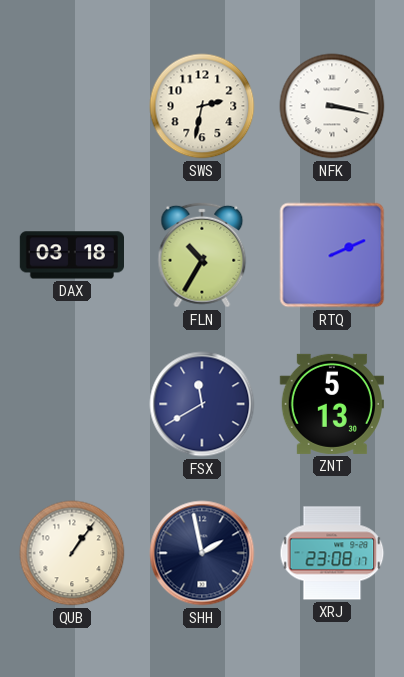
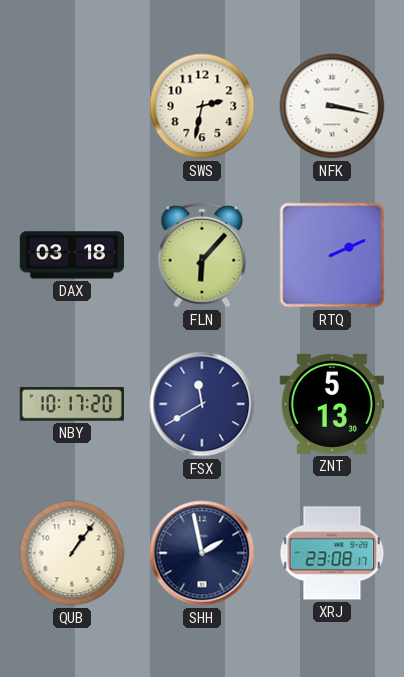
FLN: 10:35 -> 6:07 (202, 255)
NBY: none -> 10:17 (71, 404)
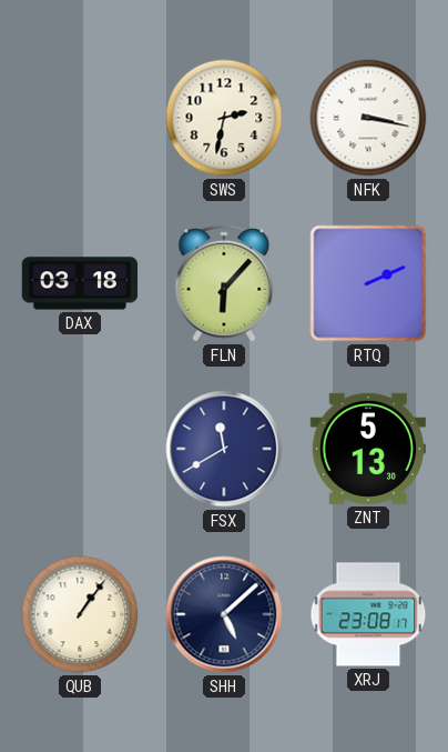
NBY: 10:17 -> none (71, 404)
SHH: 1:58 -> 5:08 (224, 614)
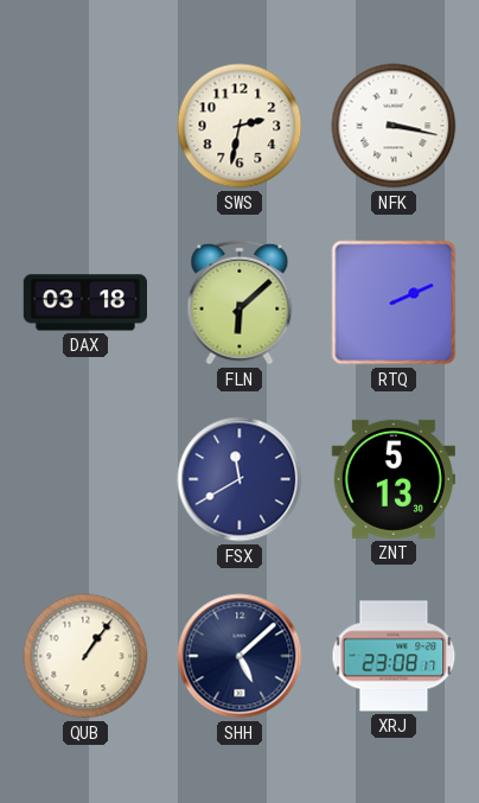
FLN: 6:07 -> 6:08 (239, 302)
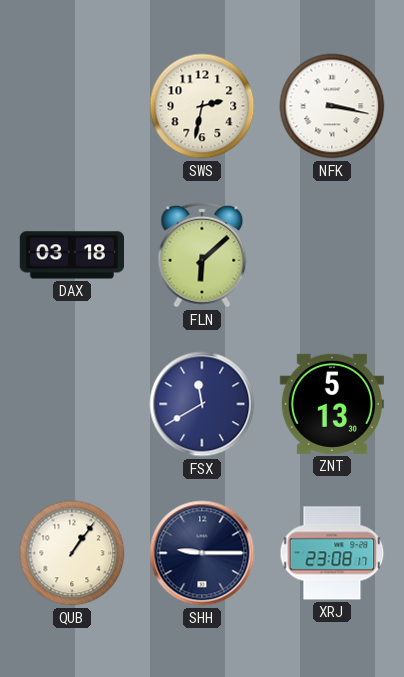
RTQ: 2:11 -> none (394, 302)
SHH: 5:08 -> 9:15 (202, 553)
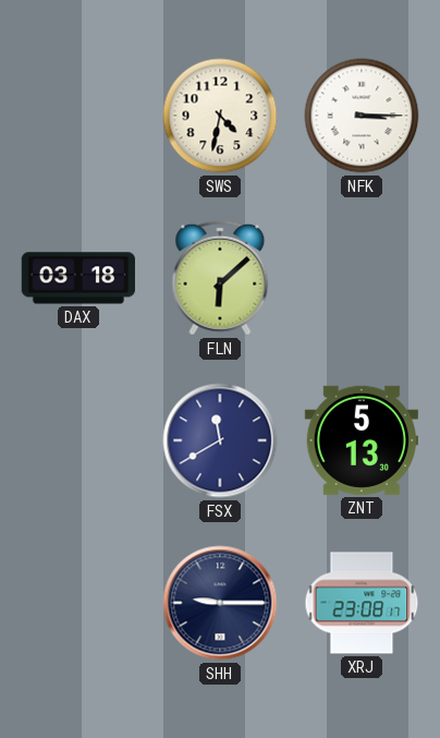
SWS: 2:32 -> 4:32 (220, 116)
NFK: 3:17 -> 3:15 (362, 116)
QUB: 1:06 -> none (72, 553)
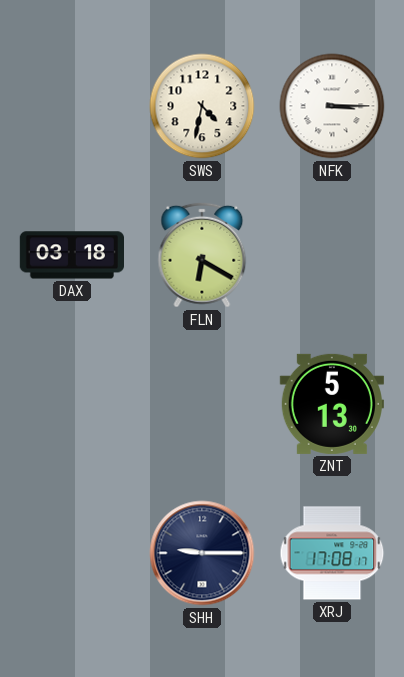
FLN: 6:08 -> 6:20 (202, 255)
FSX: 11:40 -> none (220, 440)
XRJ: 23:08 -> 17:08 (332, 553)
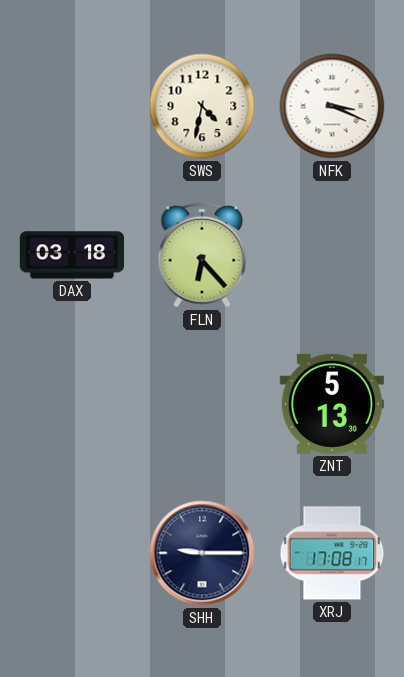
NFK: 3:15 -> 3:19 (332, 106)
FLN: 6:20 -> 6:23 (202, 255)
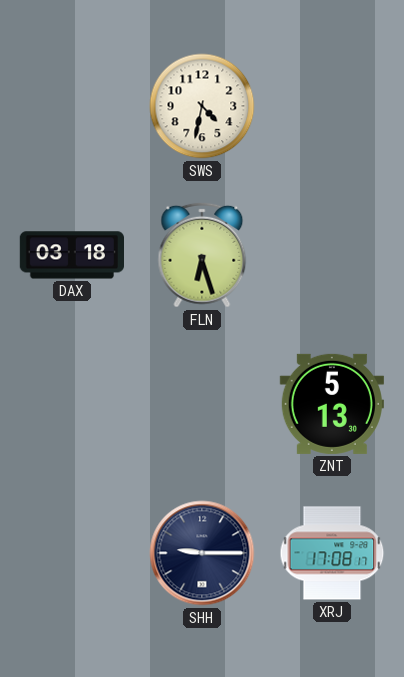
NFK: 3:19 -> none (332, 106)
FLN: 6:23 -> 6:27 (202, 255)
